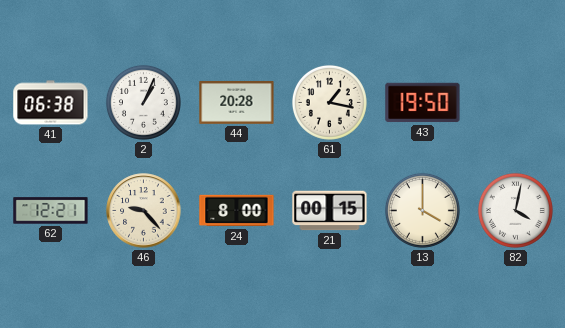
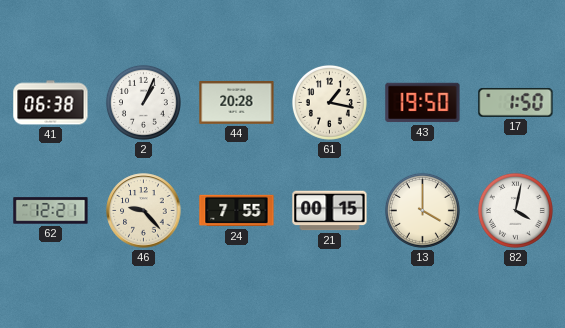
17: none -> 1:50 (516, 102)
24: 8:00 -> 7:55 (237, 211)
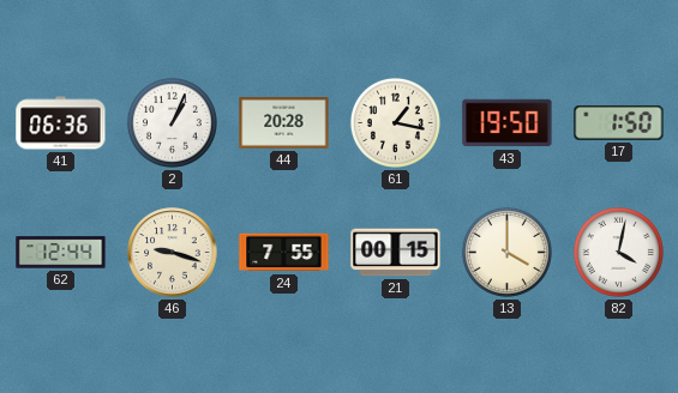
41: 06:38 -> 06:36 (61, 123)
62: 12:21 -> 12:44 (61, 253)
46: 9:23 -> 9:18 (173, 253)
